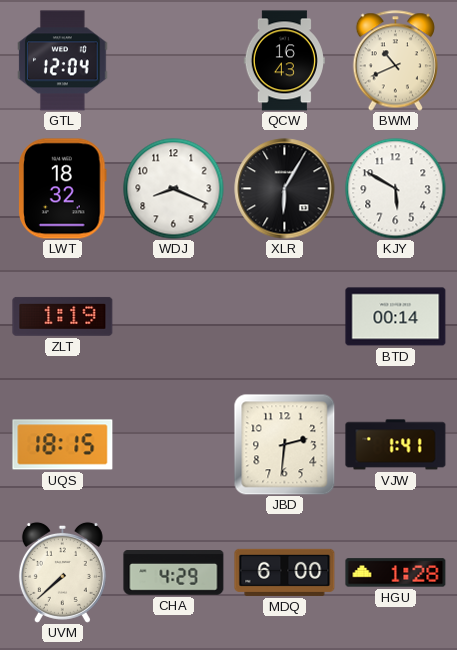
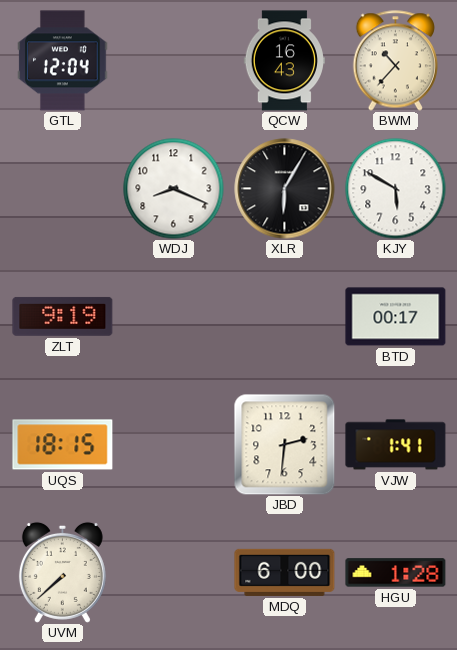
BWM: 10:41 -> 10:37 (395, 61)
LWT: 18:32 -> none (63, 189)
ZLT: 1:19 -> 9:19 (63, 316)
BTD: 00:14 -> 00:17 (396, 317)
CHA: 4:29 -> none (174, 573)
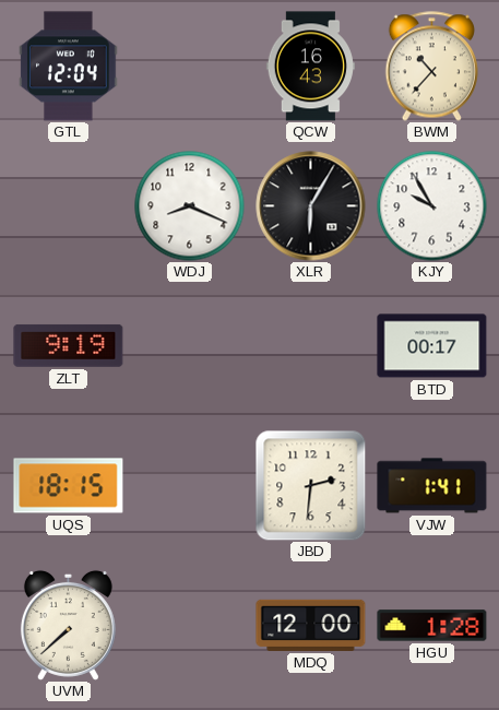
KJY: 5:50 -> 9:55 (432, 206)
MDQ: 6:00 -> 12:00 (311, 625)
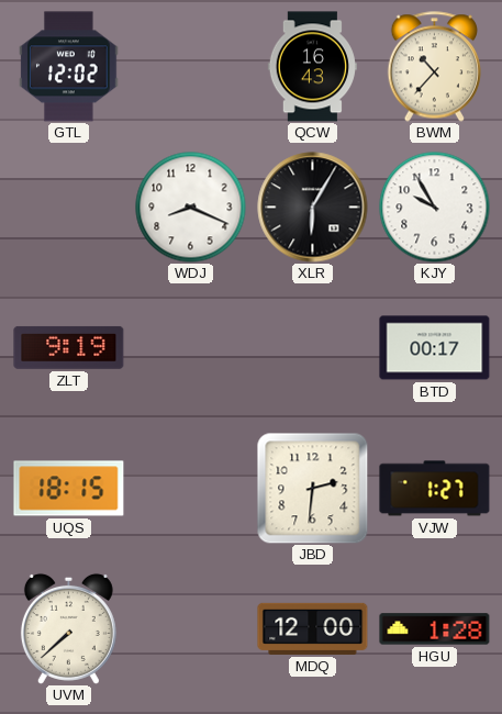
GTL: 12:04 -> 12:02 (69, 67)
VJW: 1:41 -> 1:27 (435, 489)
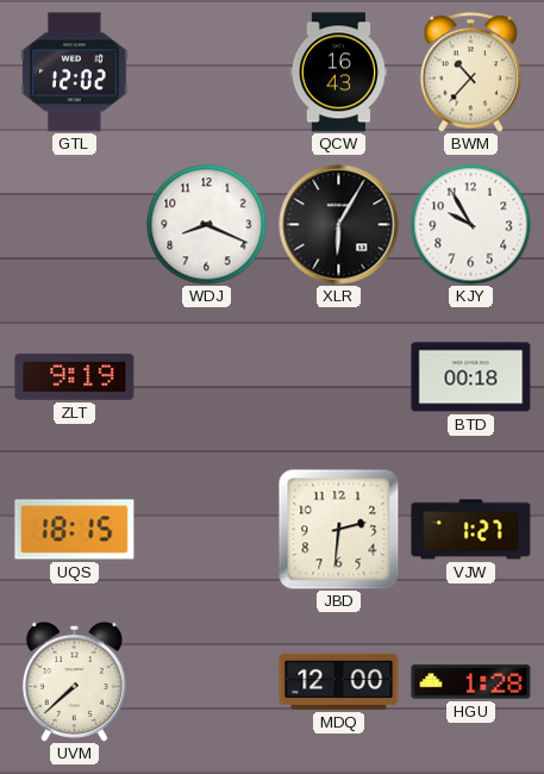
BTD: 00:17 -> 00:18 (471, 377)
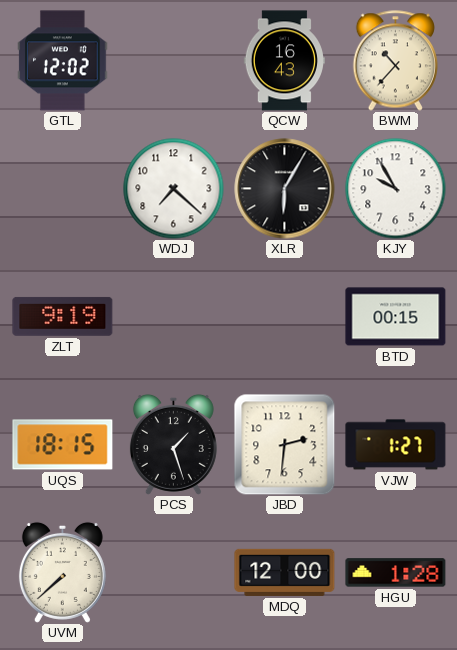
WDJ: 8:19 -> 7:22 (174, 189)
BTD: 00:18 -> 00:15 (396, 317)
PCS: none -> 1:27 (173, 444)
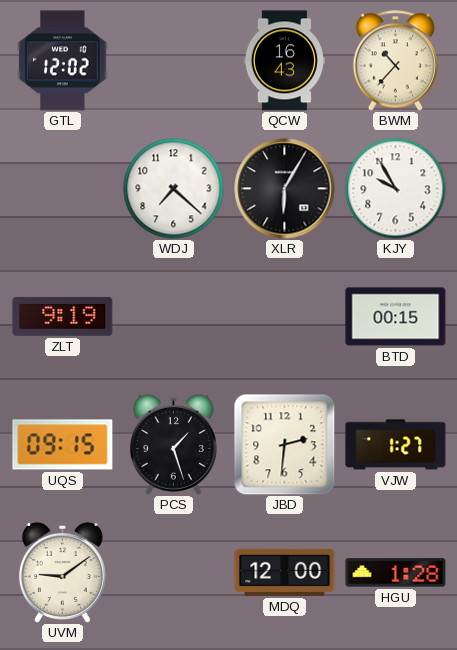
UQS: 18:15 -> 09:15 (63, 445)
UVM: 7:38 -> 9:09 (62, 572)
